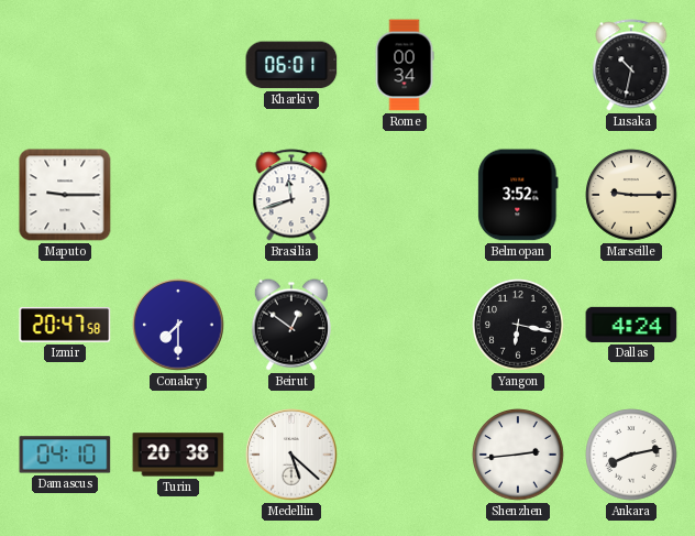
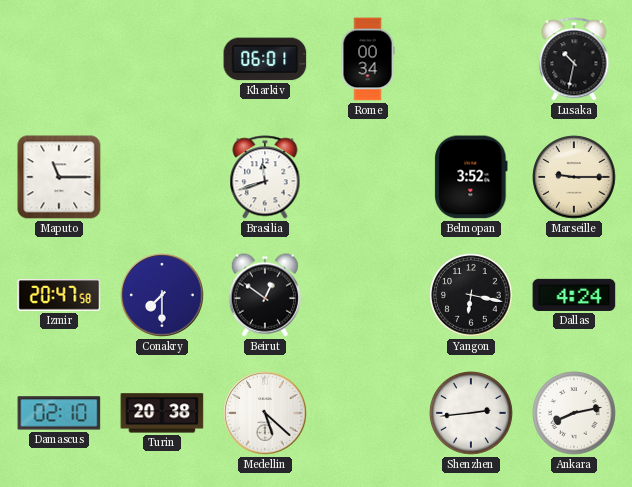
Maputo: 9:15 -> 11:15 (59, 177)
Damascus: 04:10 -> 02:10 (59, 413)
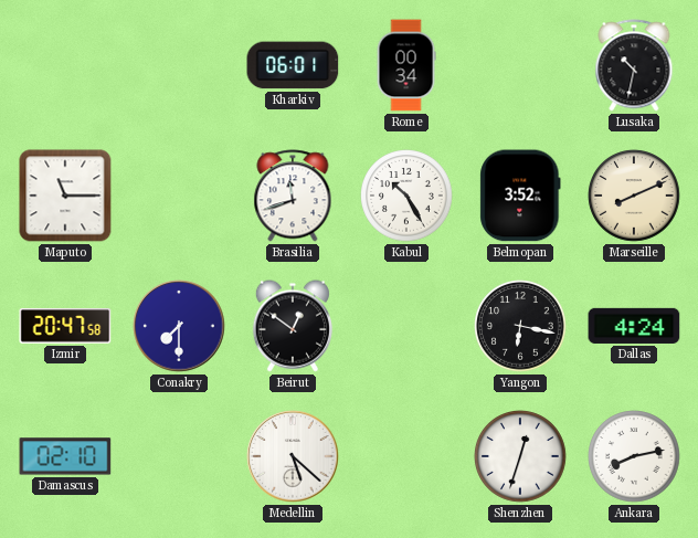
Kabul: none -> 10:25 (406, 196)
Marseille: 9:15 -> 8:11 (634, 196)
Turin: 20:38 -> none (162, 413)
Shenzhen: 2:44 -> 12:33 (520, 456)
